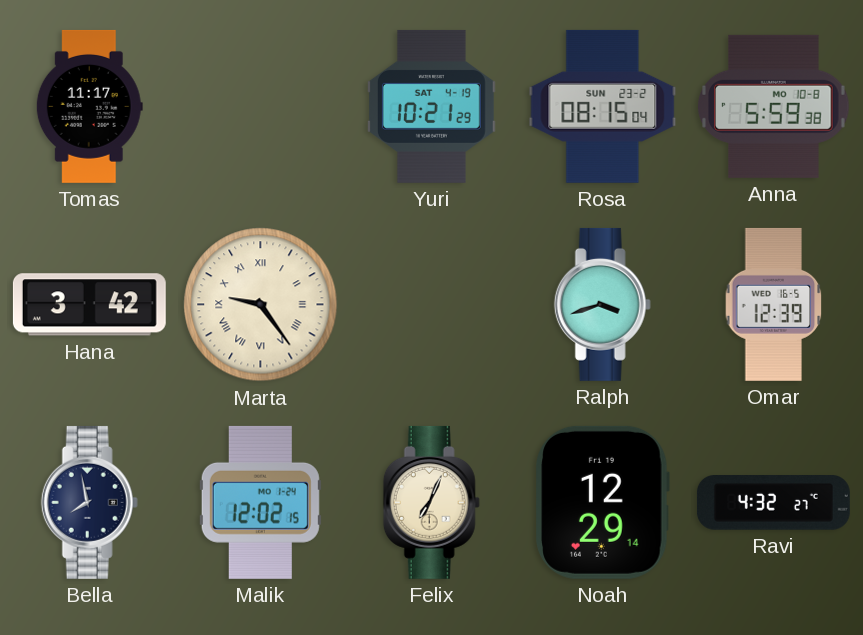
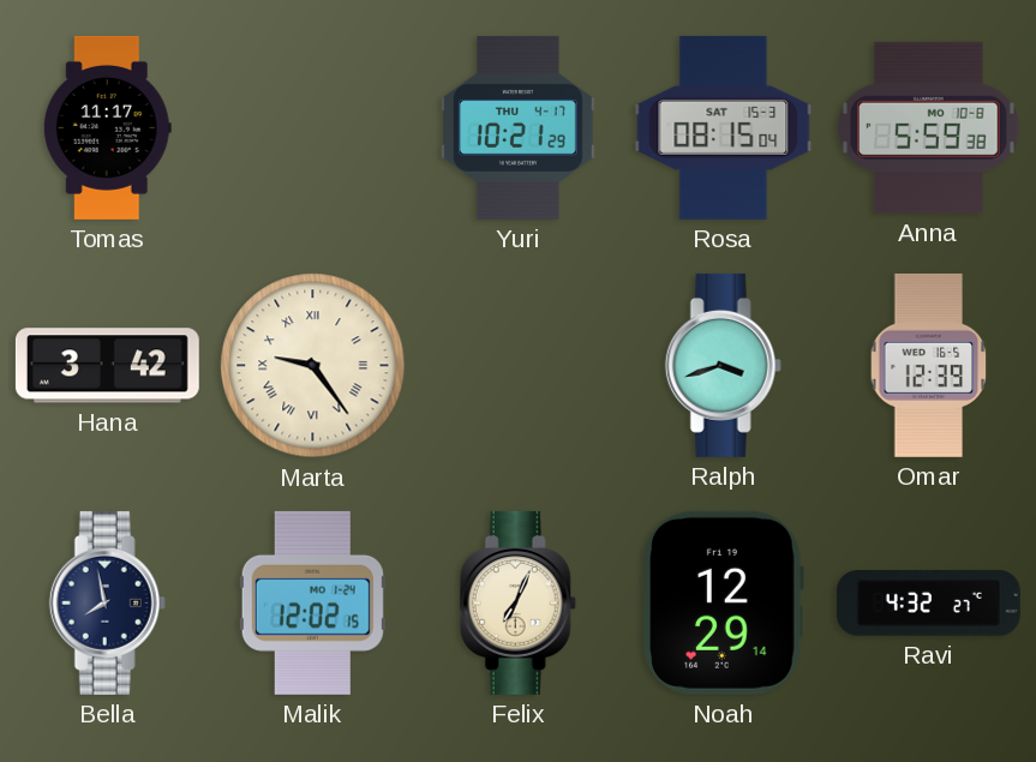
Yuri date: SAT 4-19 -> THU 4-17 (517, 127)
Rosa date: SUN 23-2 -> SAT 15-3 (724, 127)
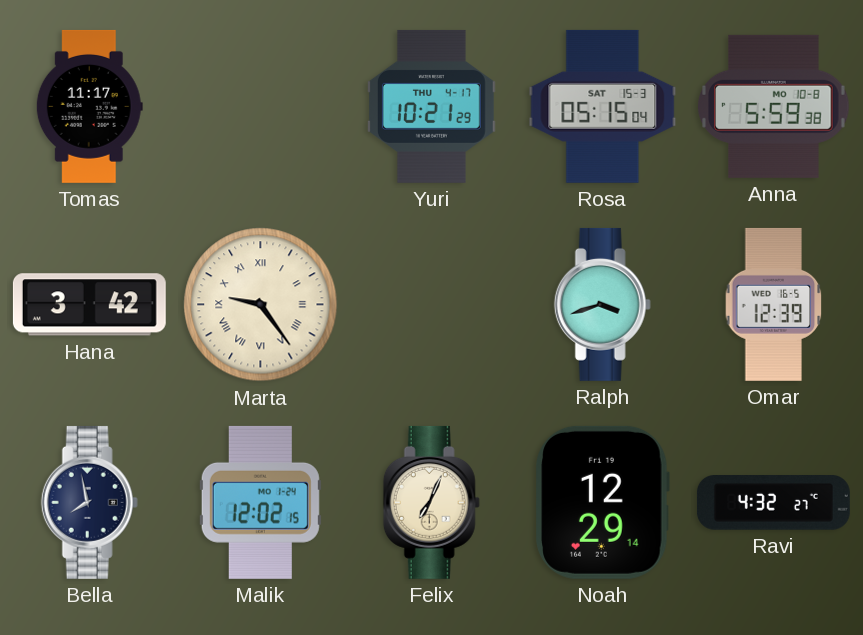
Rosa: 08:15 -> 05:15 (603, 106)
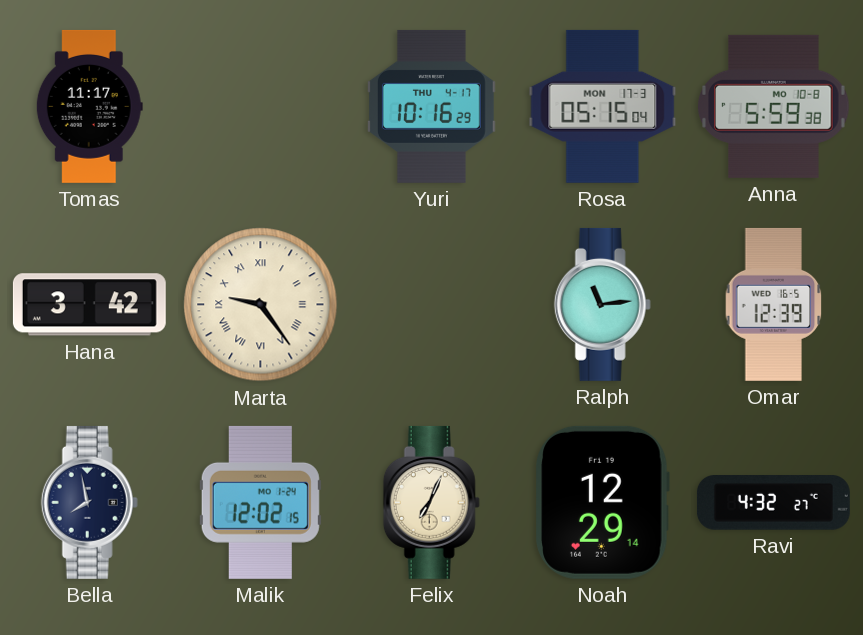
Yuri: 10:21 -> 10:16 (431, 106)
Rosa date: SAT 15-3 -> MON 17-3 (603, 106)
Ralph: 3:42 -> 11:14 (602, 304)
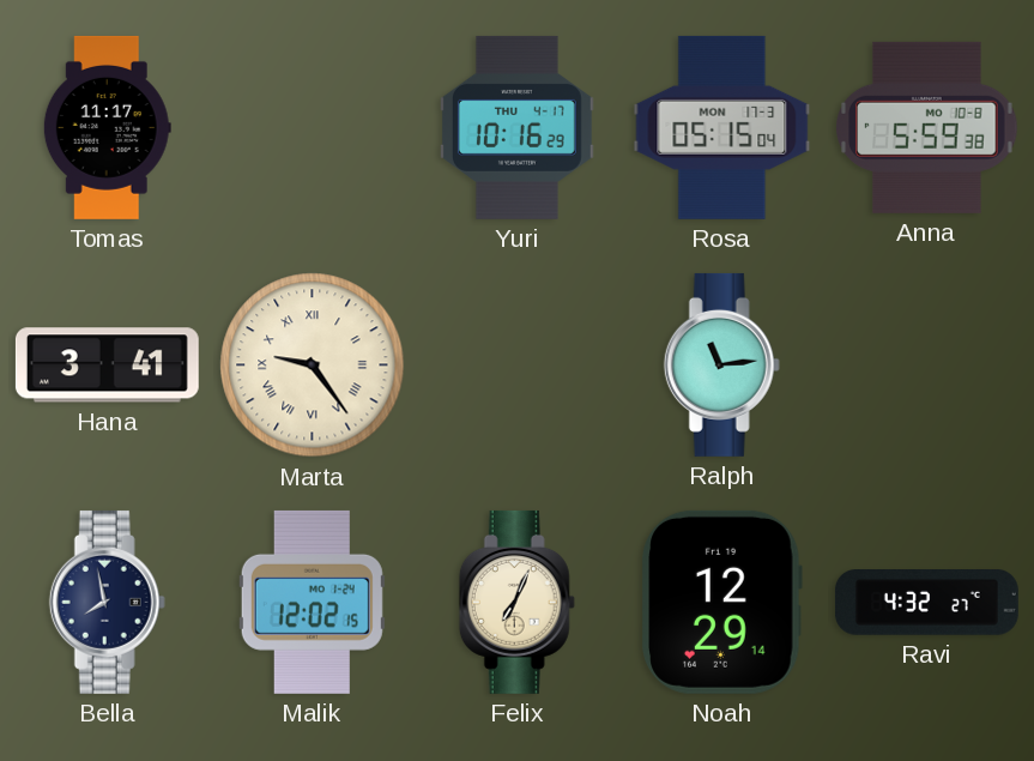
Hana: 3:42 -> 3:41 (107, 366)
Omar: 12:39 -> none (774, 304)
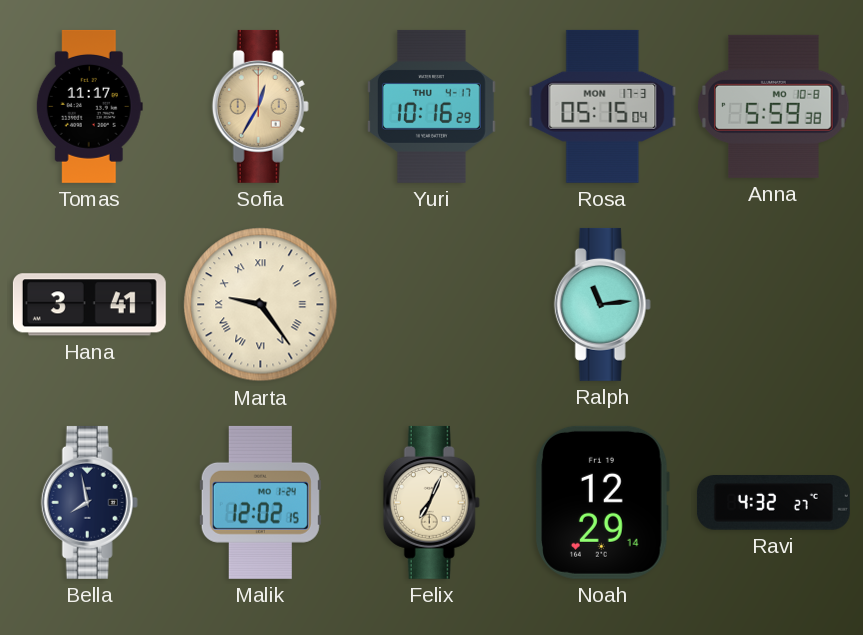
Sofia: none -> 12:35 (260, 106)
